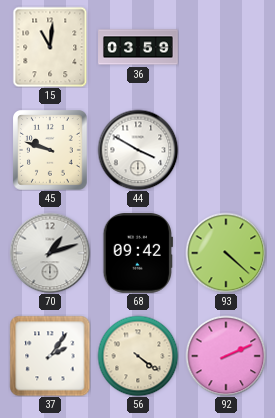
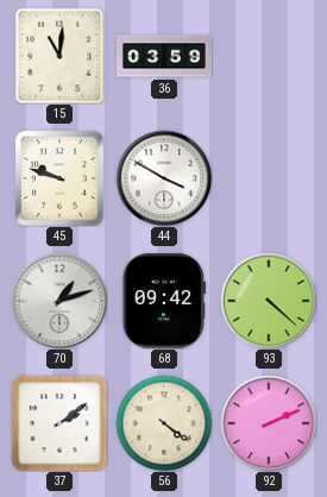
37: 2:06 -> 2:09 (59, 423)
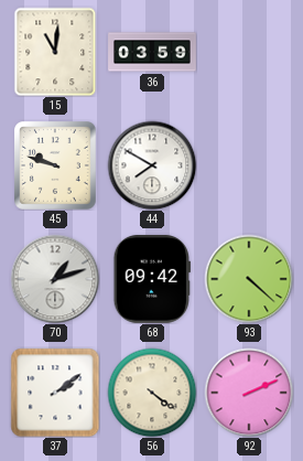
44: 3:50 -> 7:50 (152, 165)
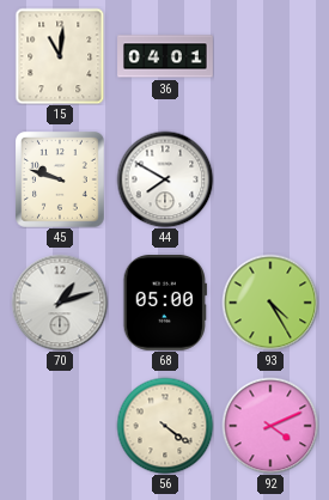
36: 03:59 -> 04:01 (165, 56)
68: 09:42 -> 05:00 (165, 304)
93: 4:22 -> 4:25 (270, 303)
37: 2:09 -> none (55, 393)
92: 2:11 -> 4:11 (270, 426)
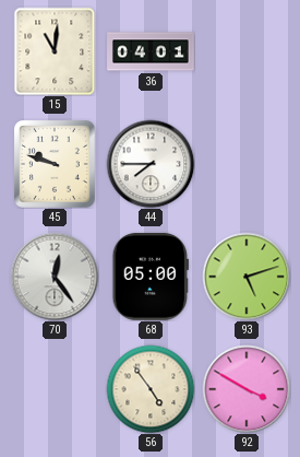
44: 7:50 -> 7:45 (151, 164)
70: 1:12 -> 12:24 (55, 277)
93: 4:25 -> 5:12 (247, 277)
56: 4:21 -> 4:54 (151, 389)
92: 4:11 -> 3:50 (247, 389)
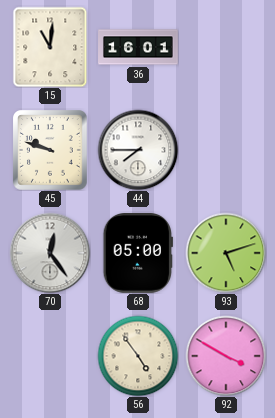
36: 04:01 -> 16:01 (138, 47)
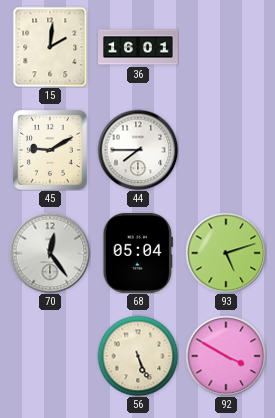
15: 11:01 -> 2:01 (50, 47)
45: 9:48 -> 9:10 (51, 150)
68: 05:00 -> 05:04 (138, 254)
56: 4:54 -> 5:26 (138, 356)
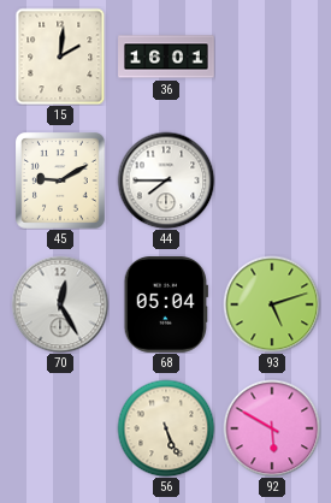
70: 12:24 -> 12:25 (60, 304)
92: 3:50 -> 5:50 (272, 428)
